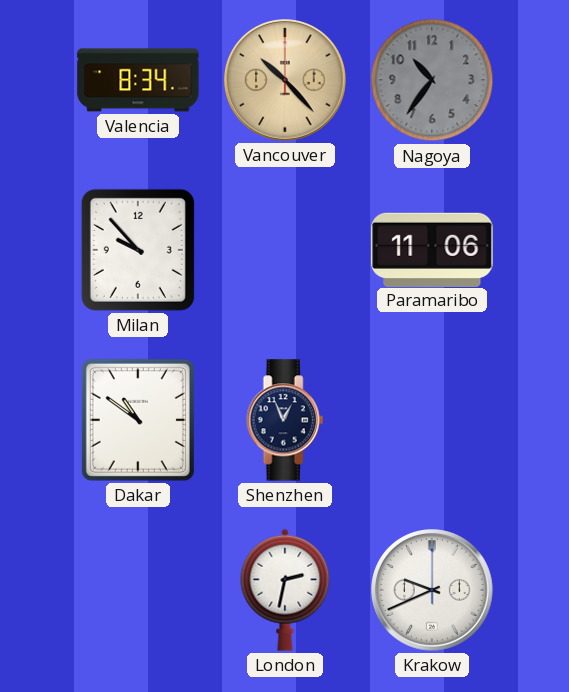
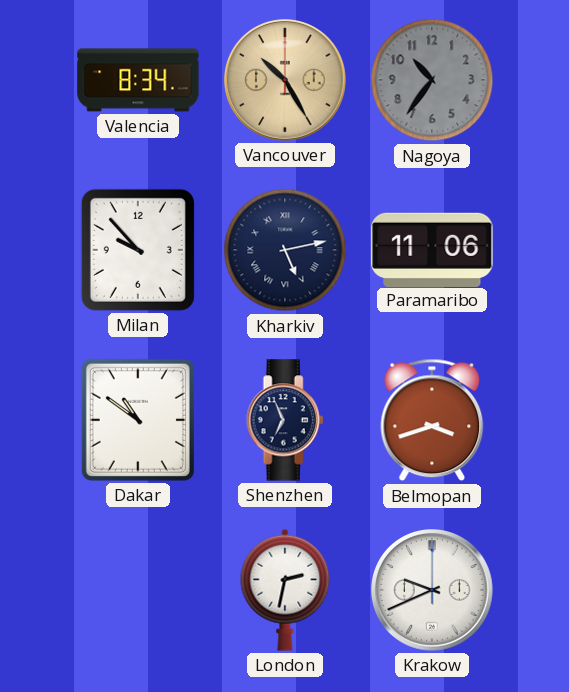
Vancouver: 10:23 -> 10:25 (286, 81)
Kharkiv: none -> 5:13 (285, 250)
Shenzhen: 12:56 -> 6:56 (285, 420)
Belmopan: none -> 3:42 (432, 420)
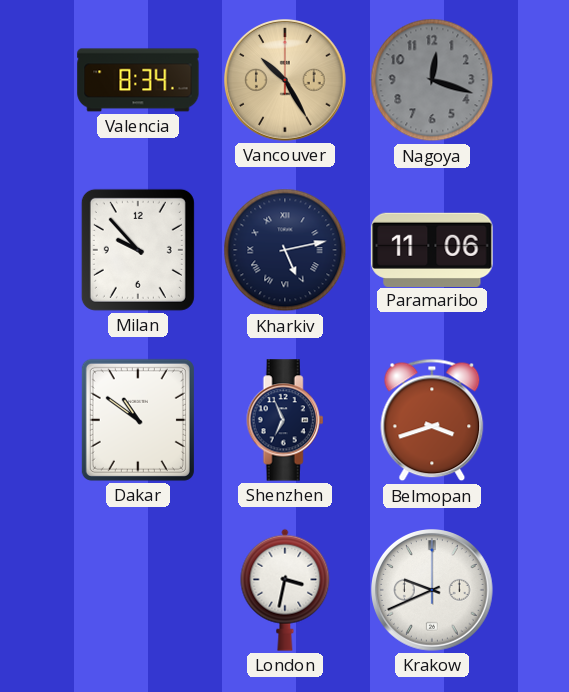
Nagoya: 10:36 -> 12:18 (432, 80)
London: 2:32 -> 3:32 (285, 590)
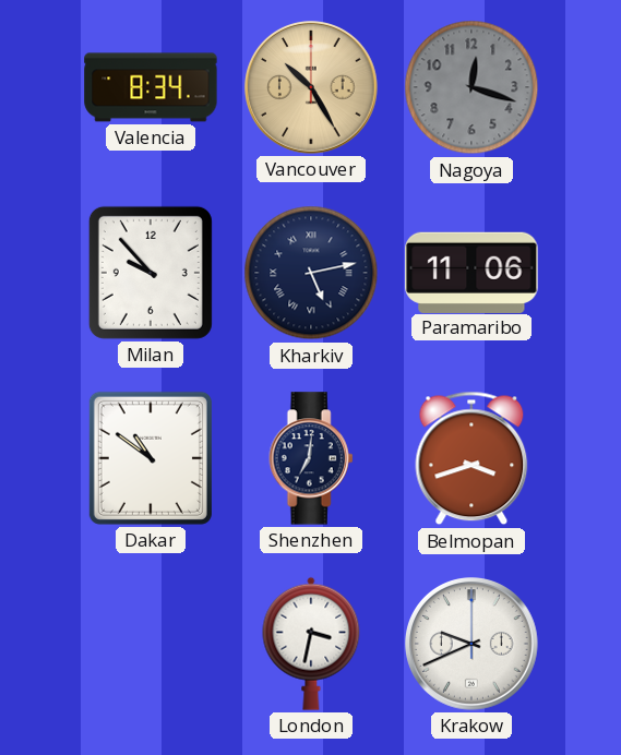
Shenzhen: 6:56 -> 7:01 (311, 458)
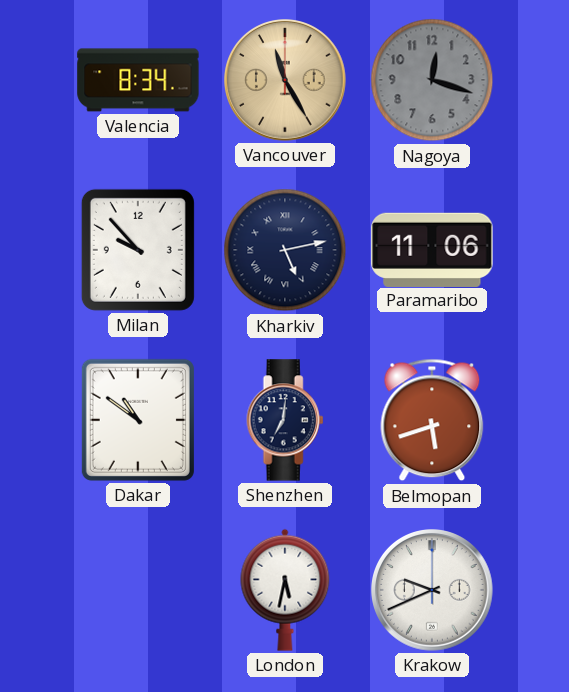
Vancouver: 10:25 -> 11:25 (286, 81)
Belmopan: 3:42 -> 5:42 (432, 420)
London: 3:32 -> 5:32 (285, 590)
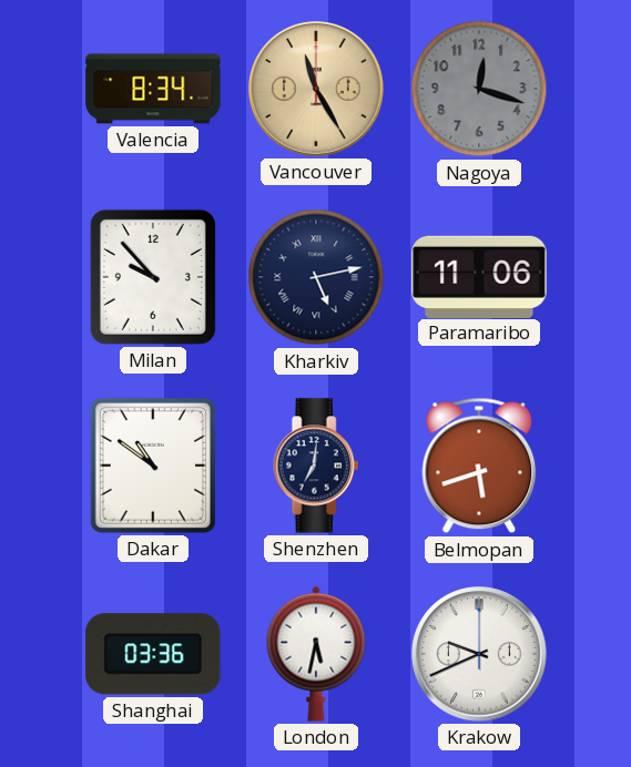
Shanghai: none -> 03:36 (153, 654)
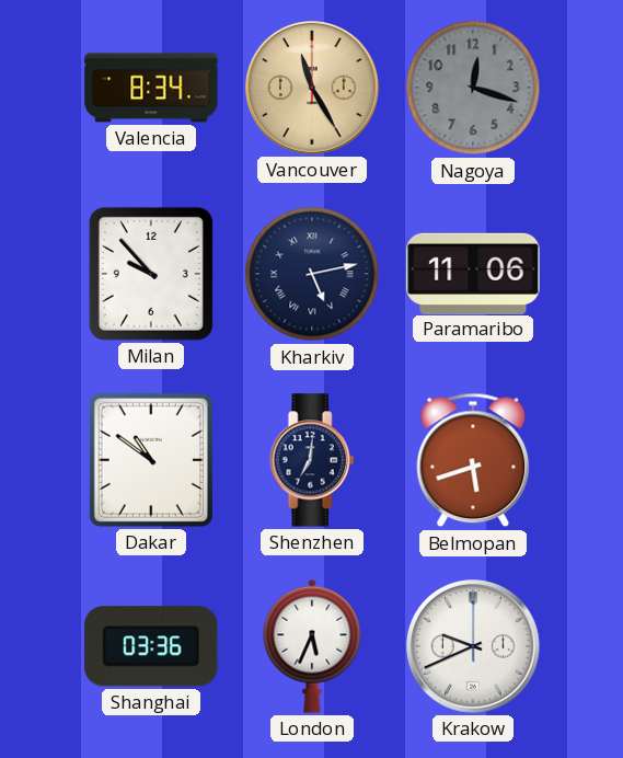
London: 5:32 -> 5:34 (312, 646)
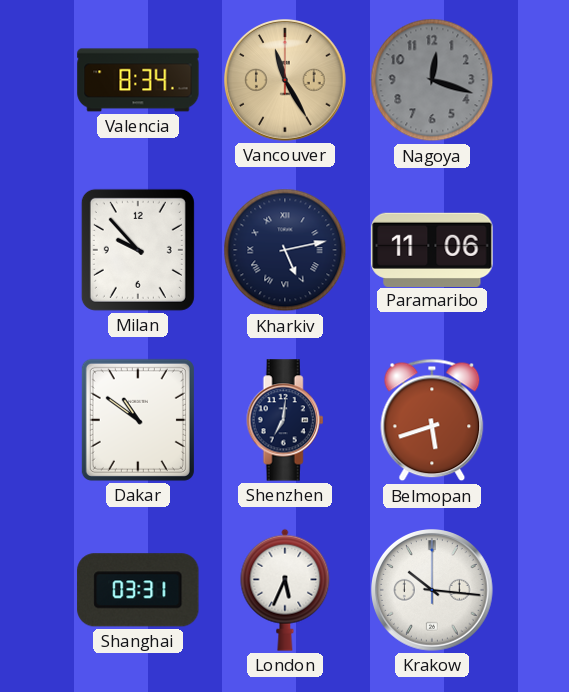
Shanghai: 03:36 -> 03:31 (138, 590)
Krakow: 9:41 -> 10:16 (433, 591)
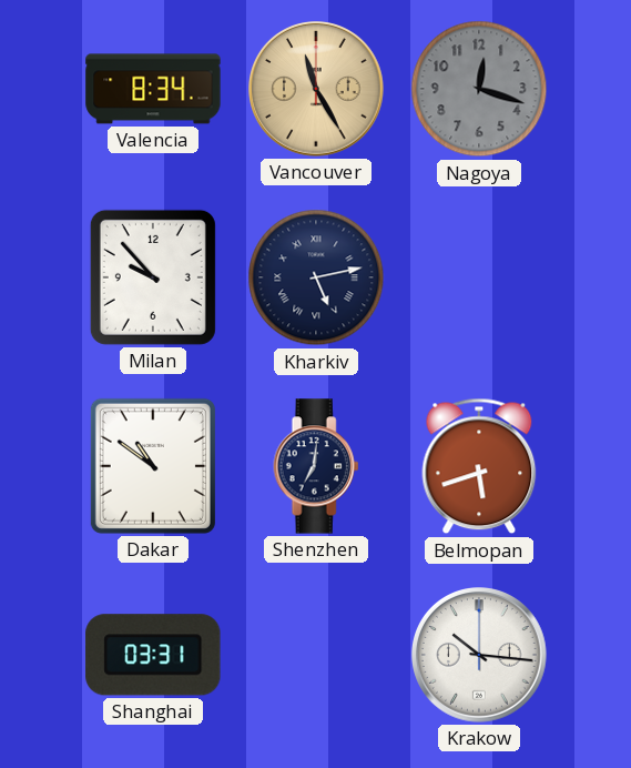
Paramaribo: 11:06 -> none (432, 249)
London: 5:34 -> none (285, 590)
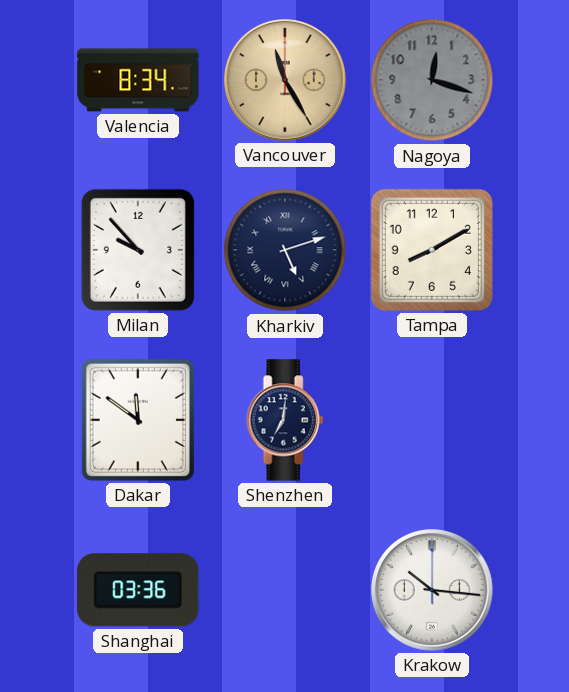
Kharkiv: 5:13 -> 5:12 (285, 250)
Tampa: none -> 8:10 (432, 250)
Dakar: 10:51 -> 11:51 (138, 420)
Belmopan: 5:42 -> none (479, 466)
Shanghai: 03:31 -> 03:36 (138, 590)
